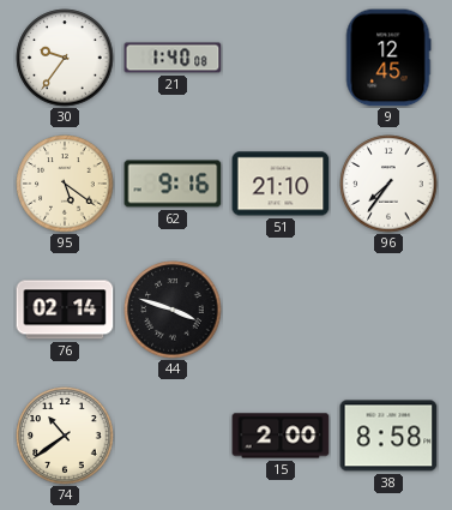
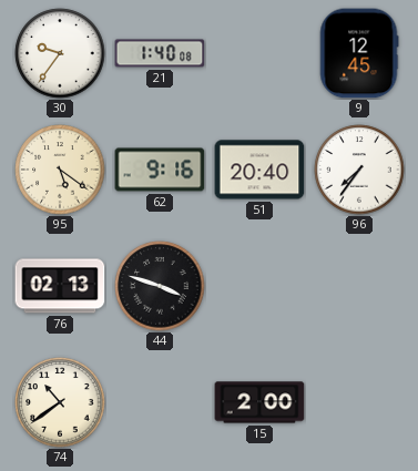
51: 21:10 -> 20:40 (259, 170)
76: 02:14 -> 02:13 (60, 286)
38: 8:58 -> none (388, 436)
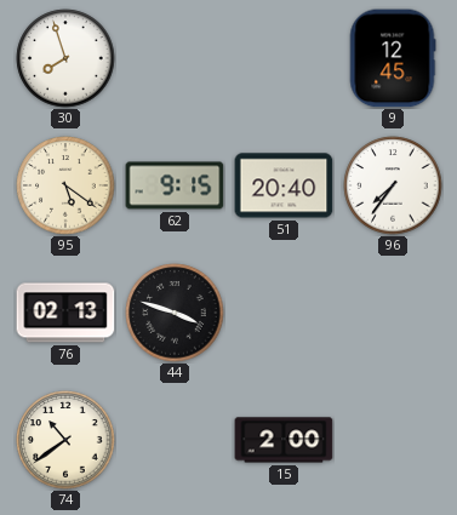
30: 9:36 -> 7:57 (65, 58)
21: 1:40 -> none (160, 53)
62: 9:16 -> 9:15 (175, 185)
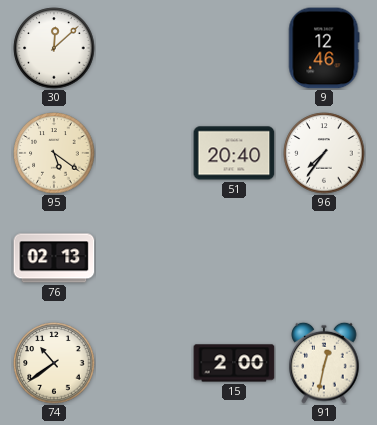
30: 7:57 -> 12:08 (54, 48)
9: 12:45 -> 12:46 (324, 48)
62: 9:15 -> none (175, 185)
44: 3:48 -> none (175, 313)
91: none -> 12:32 (324, 363)
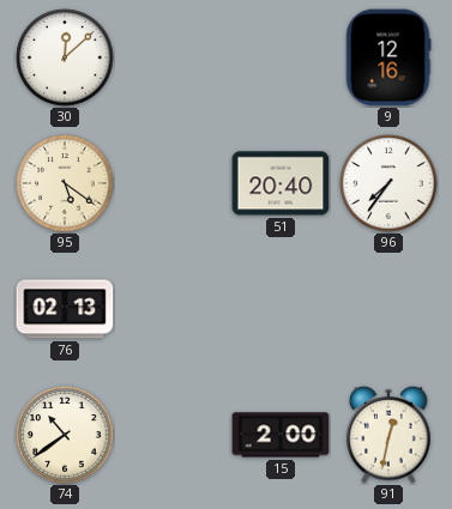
9: 12:46 -> 12:16 (388, 57)
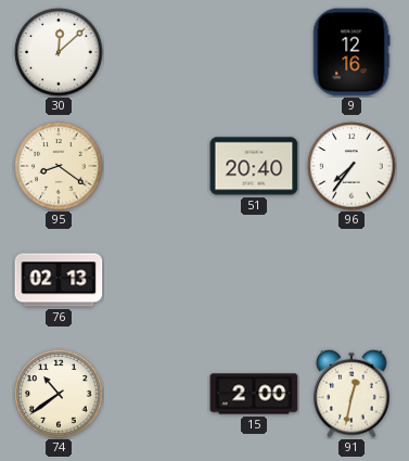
95: 5:21 -> 8:21 (59, 166)
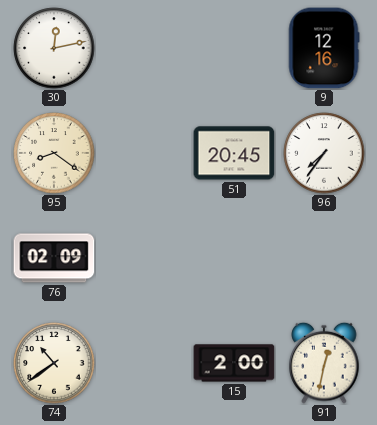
30: 12:08 -> 12:13 (54, 48)
51: 20:40 -> 20:45 (234, 153)
76: 02:13 -> 02:09 (54, 258)
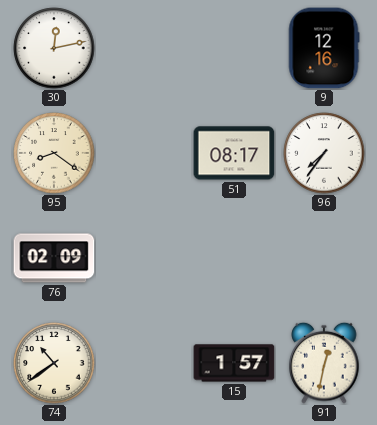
51: 20:45 -> 08:17 (234, 153)
15: 2:00 -> 1:57 (234, 363)
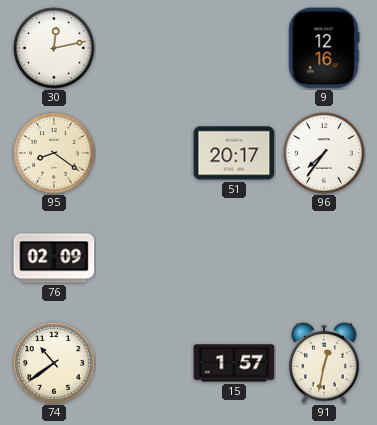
51: 08:17 -> 20:17 (234, 153)
